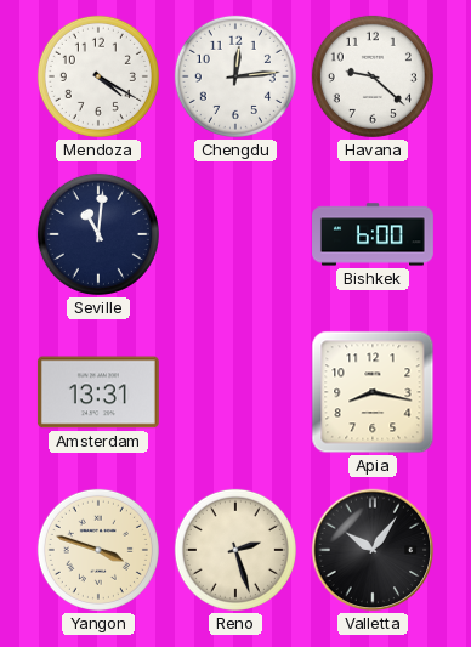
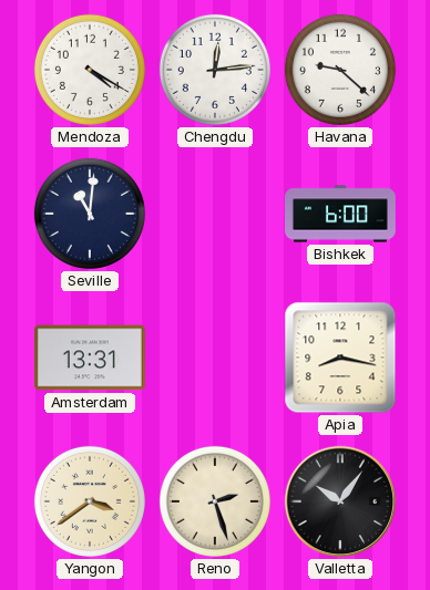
Yangon: 3:48 -> 3:39 (90, 501)
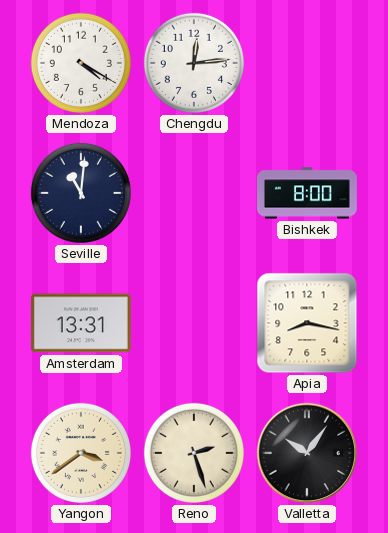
Havana: 9:22 -> none (340, 70)
Bishkek: 6:00 -> 8:00 (308, 193)
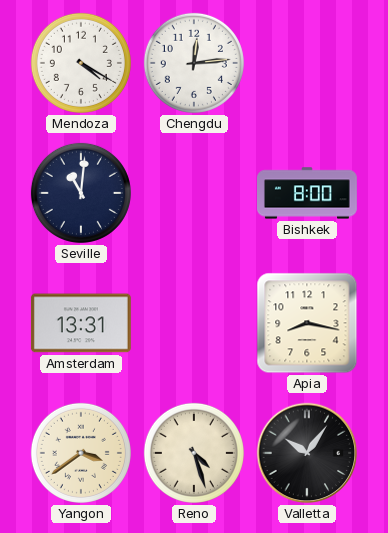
Reno: 2:27 -> 4:27 (194, 453)
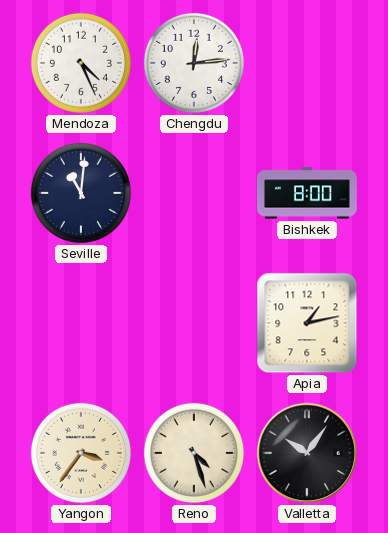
Mendoza: 4:20 -> 4:26 (81, 63)
Amsterdam: 13:31 -> none (81, 323)
Apia: 8:17 -> 1:13 (307, 323)
Yangon: 3:39 -> 3:36 (81, 453)
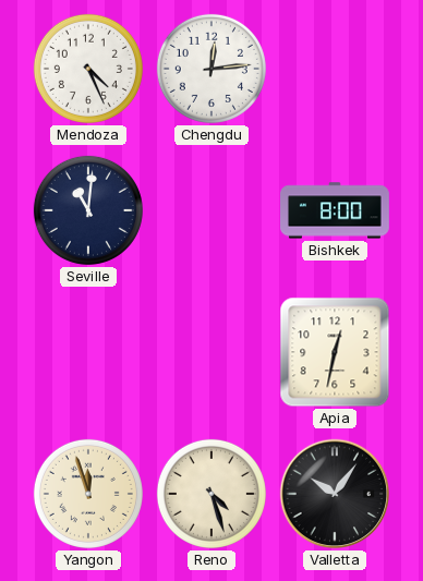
Apia: 1:13 -> 12:32 (335, 352)
Yangon: 3:36 -> 11:57 (88, 494)
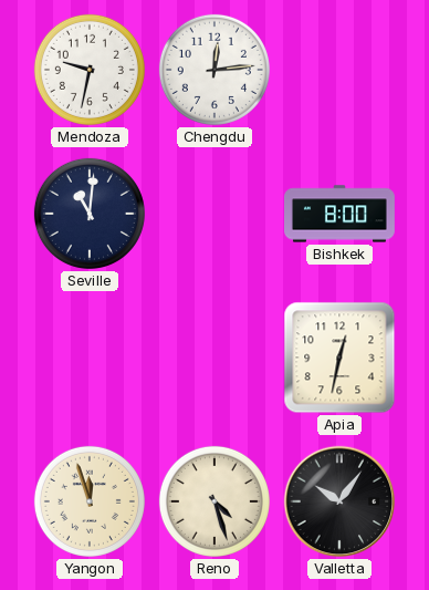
Mendoza: 4:26 -> 9:32 (90, 70)
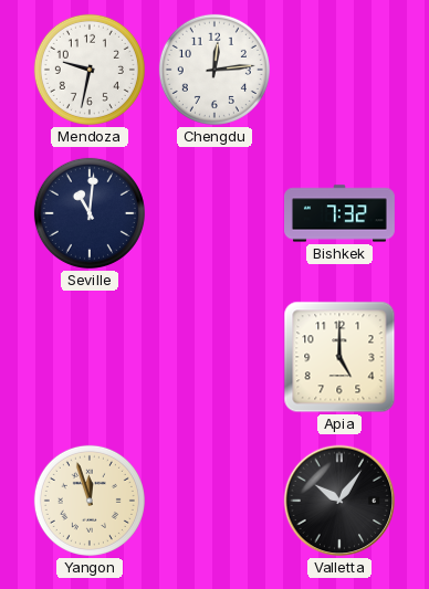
Bishkek: 8:00 -> 7:32 (341, 213)
Apia: 12:32 -> 5:00 (339, 357)
Reno: 4:27 -> none (214, 501)
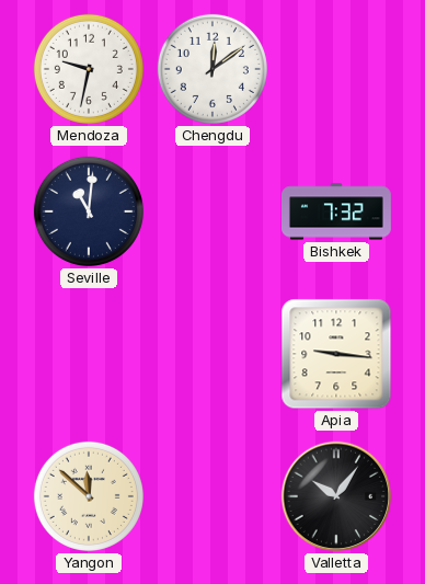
Chengdu: 12:14 -> 12:09 (213, 69)
Apia: 5:00 -> 9:16 (336, 354)
Yangon: 11:57 -> 11:52 (89, 496)
